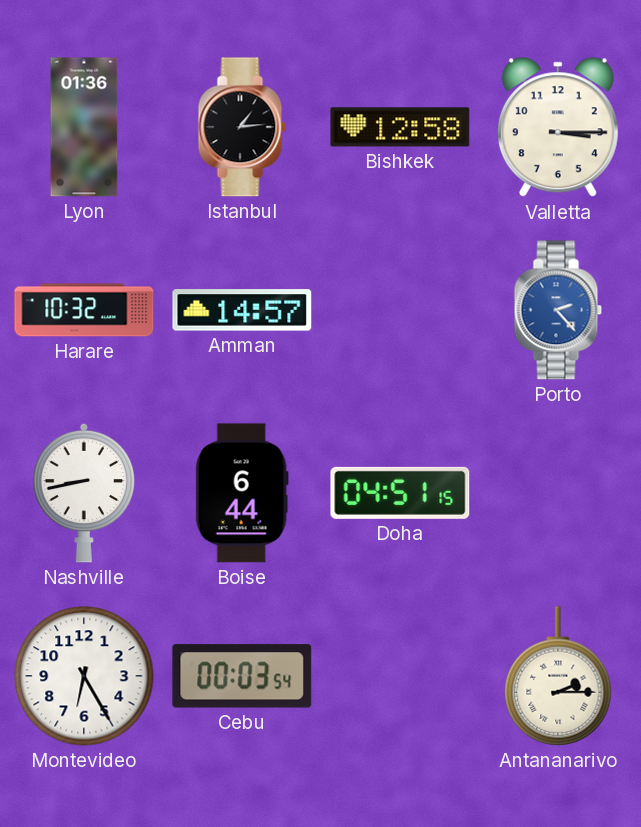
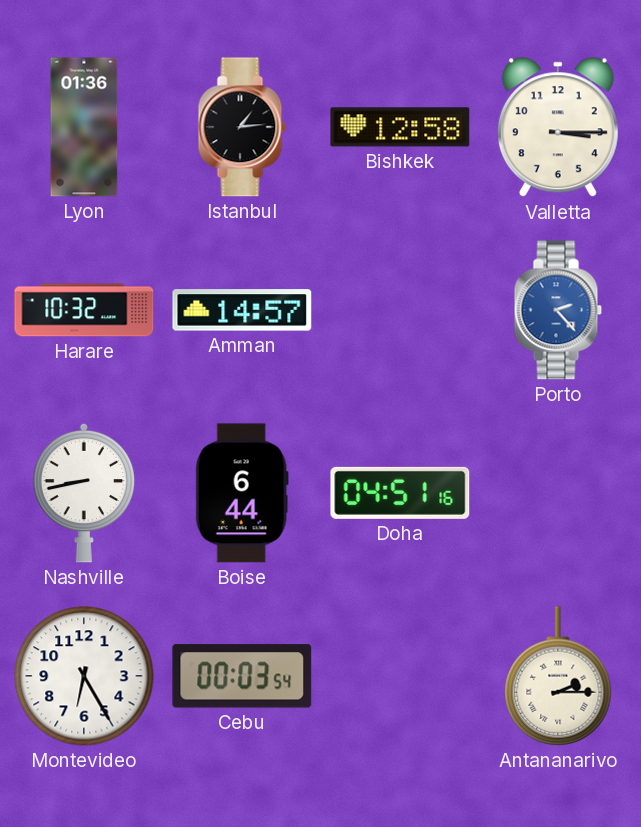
Doha: 04:51:15 -> 04:51:16 (400, 493)
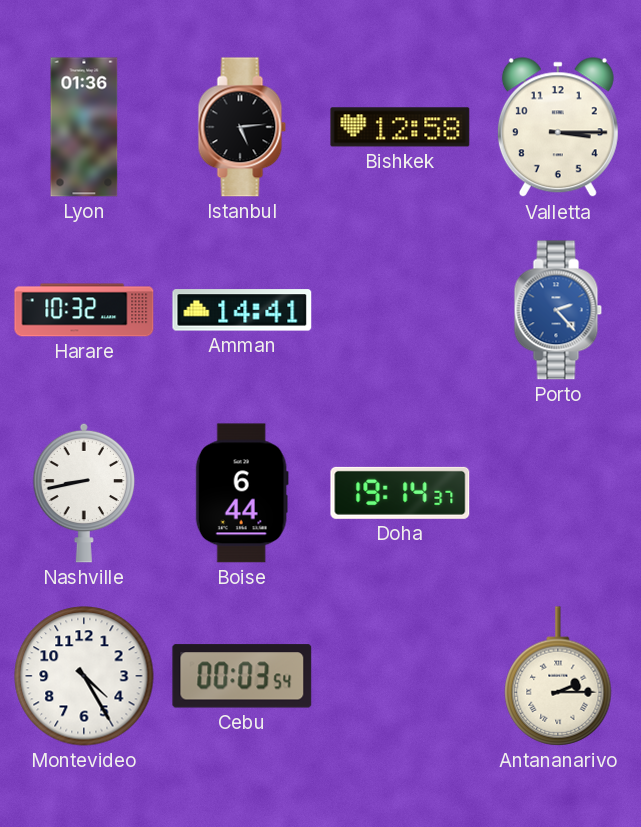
Istanbul: 1:14 -> 5:14 (242, 127)
Amman: 14:57 -> 14:41 (242, 310)
Doha: 04:51 -> 19:14 (400, 493)
Montevideo: 6:25 -> 4:25 (84, 676)
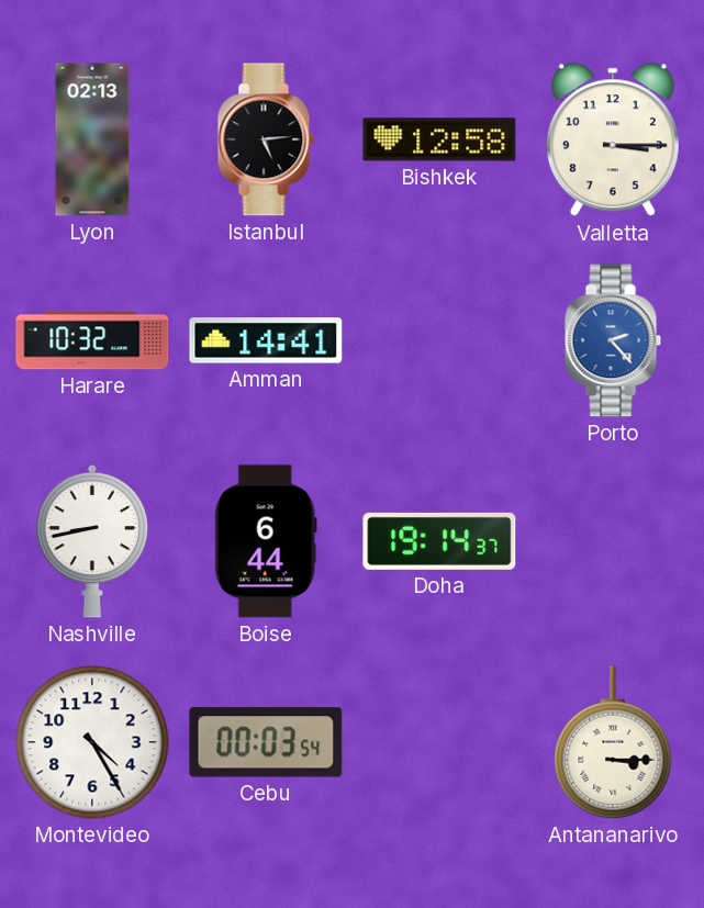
Lyon: 01:36 -> 02:13 (92, 139)
Antananarivo: 2:15 -> 3:15 (613, 742)
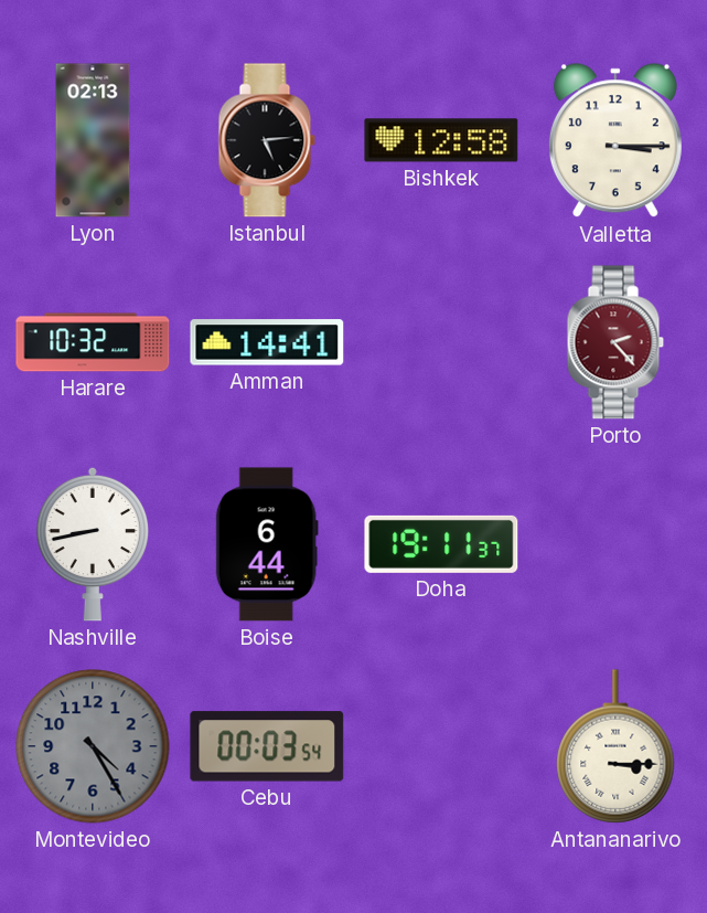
Porto dial: blue -> burgundy (615, 342)
Doha: 19:14 -> 19:11 (441, 544)
Montevideo dial: white -> grey (93, 746)
